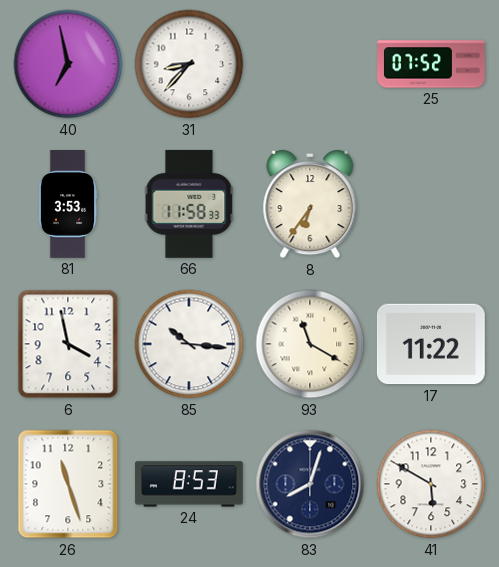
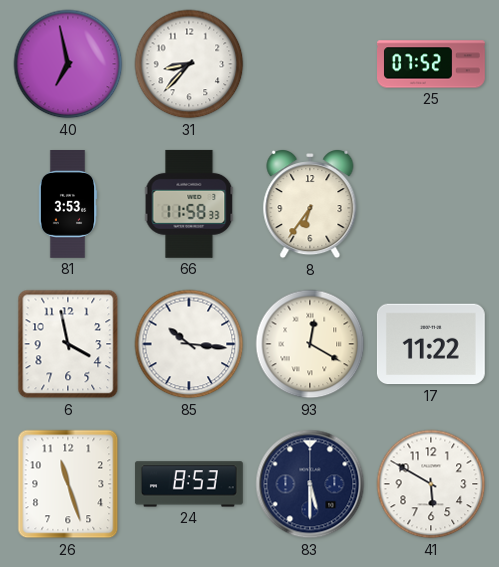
93: 11:20 -> 12:20 (310, 344)
83: 8:03 -> 5:30 (310, 484)
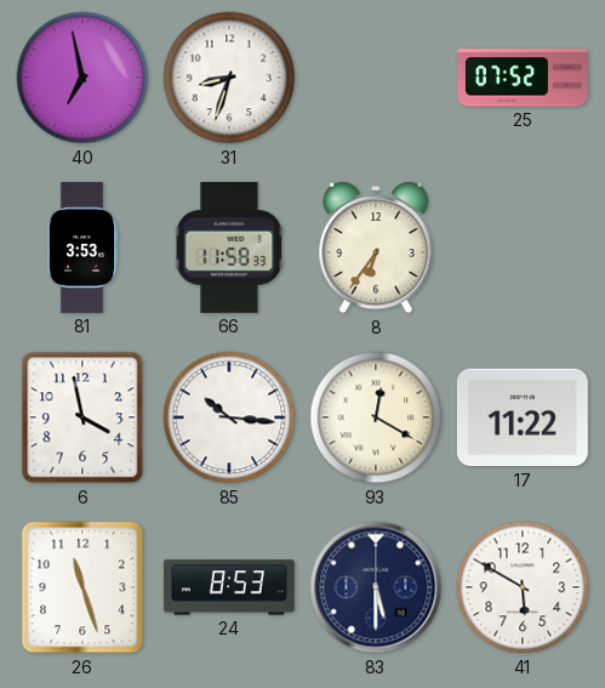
31: 8:37 -> 8:33 (229, 78)
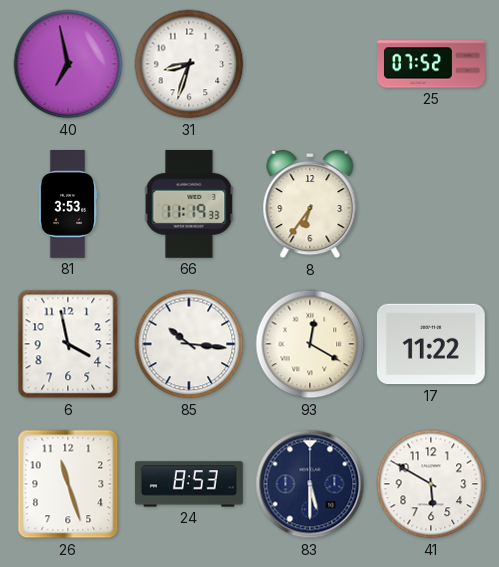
66: 11:58 -> 11:19 (189, 204)
